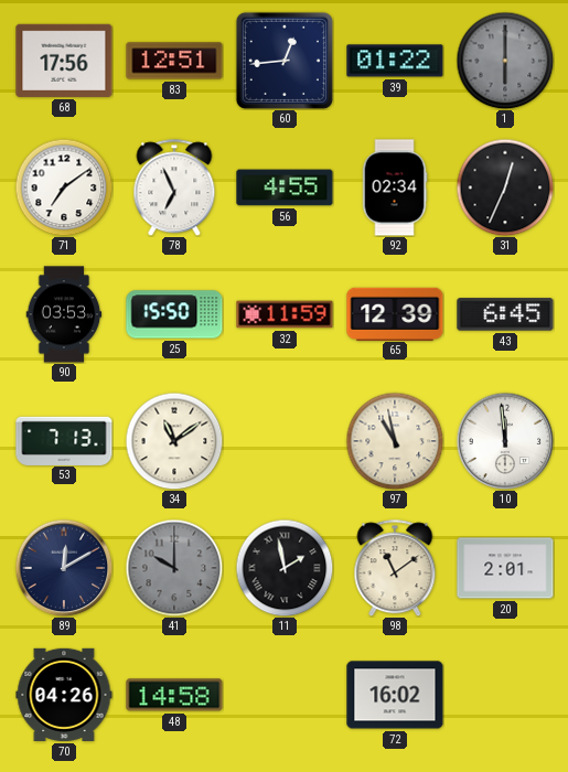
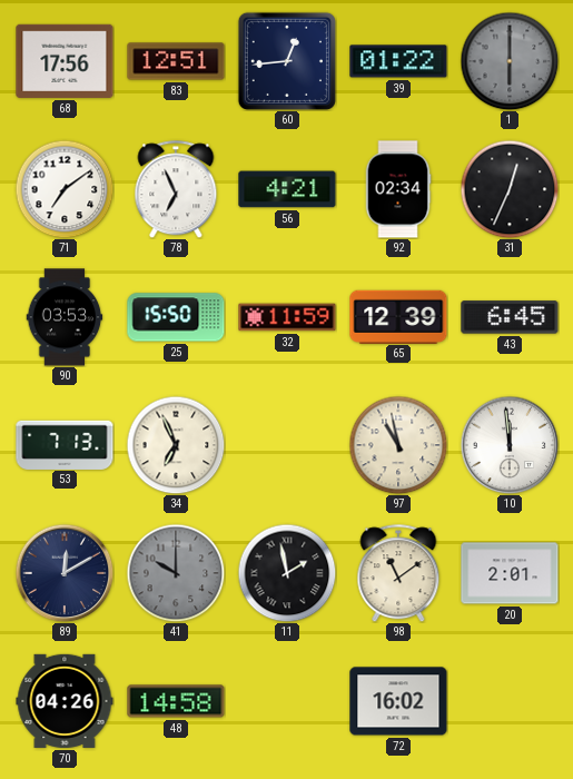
56: 4:55 -> 4:21 (287, 189)
34: 11:09 -> 6:56 (176, 445)
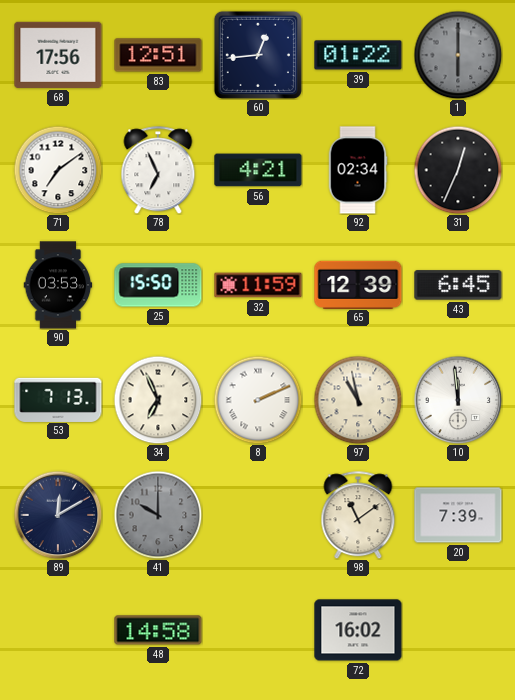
8: none -> 2:11 (258, 400)
11: 1:58 -> none (287, 573)
20: 2:01 -> 7:39 (458, 515)
70: 04:26 -> none (65, 701)
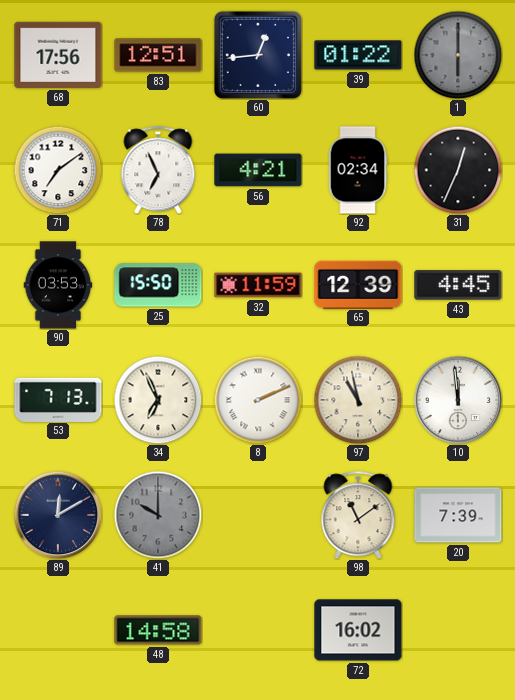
43: 6:45 -> 4:45 (458, 285)
